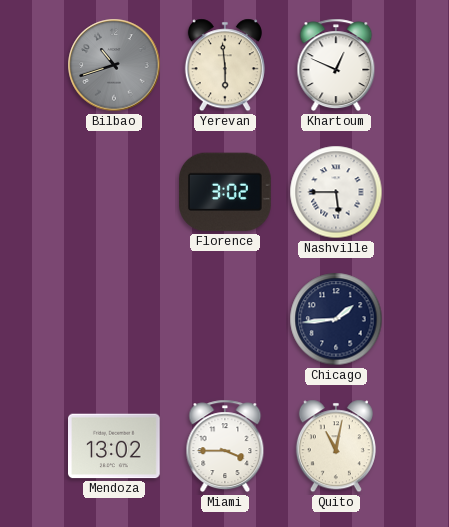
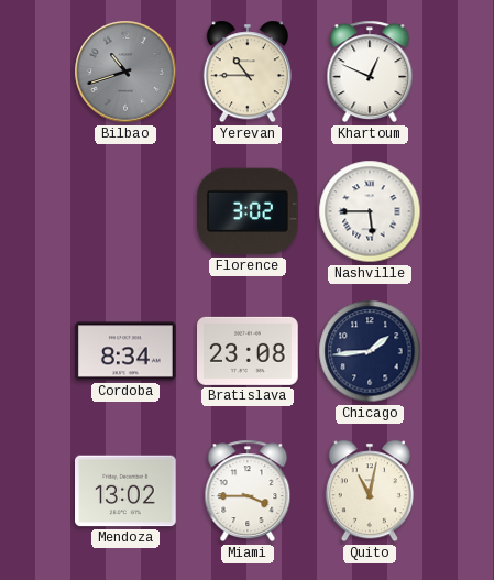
Yerevan: 5:59 -> 10:45 (248, 72)
Cordoba: none -> 8:34 (125, 351)
Bratislava: none -> 23:08 (249, 351)
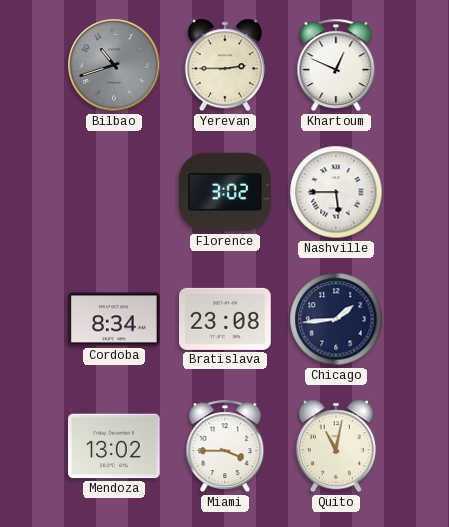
Yerevan: 10:45 -> 2:45 (225, 65)
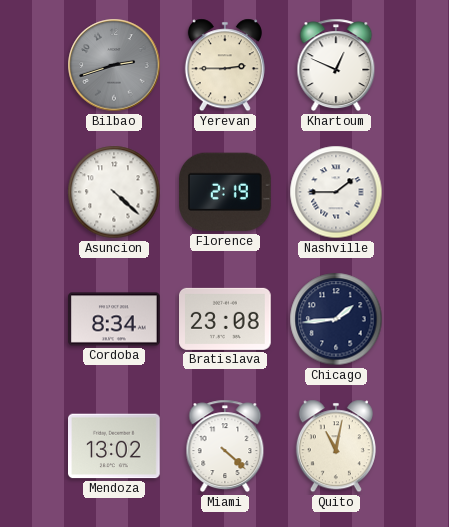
Bilbao: 10:42 -> 2:42 (114, 65)
Asuncion: none -> 4:22 (114, 192)
Florence: 3:02 -> 2:19 (226, 192)
Nashville: 5:45 -> 1:45 (336, 192)
Miami: 3:45 -> 4:22 (225, 446)
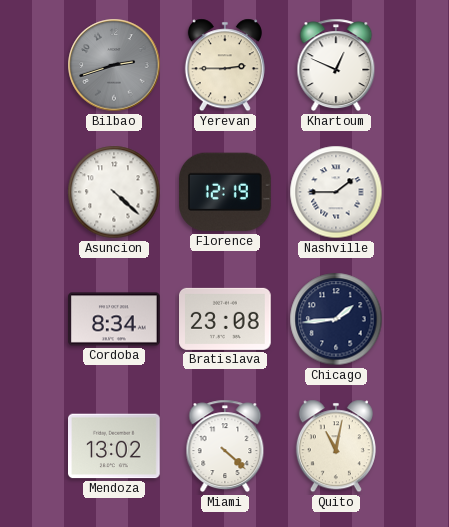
Florence: 2:19 -> 12:19 (226, 192)
